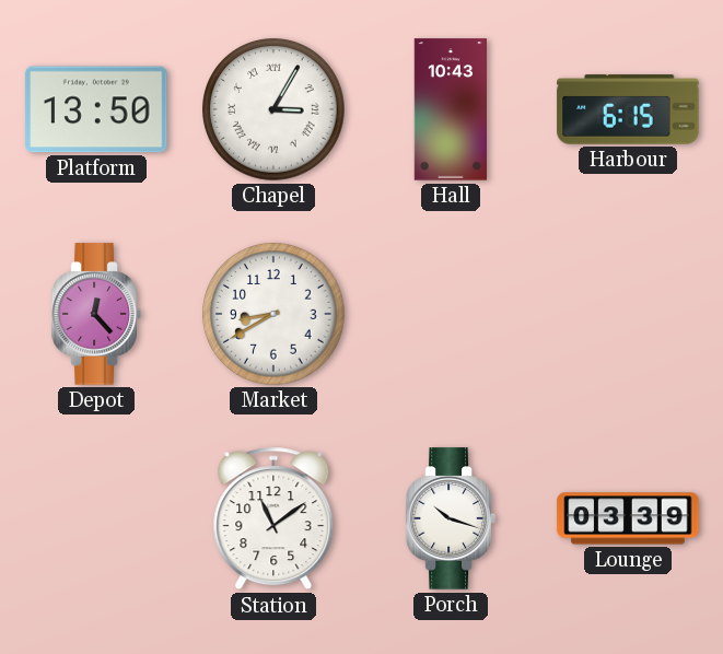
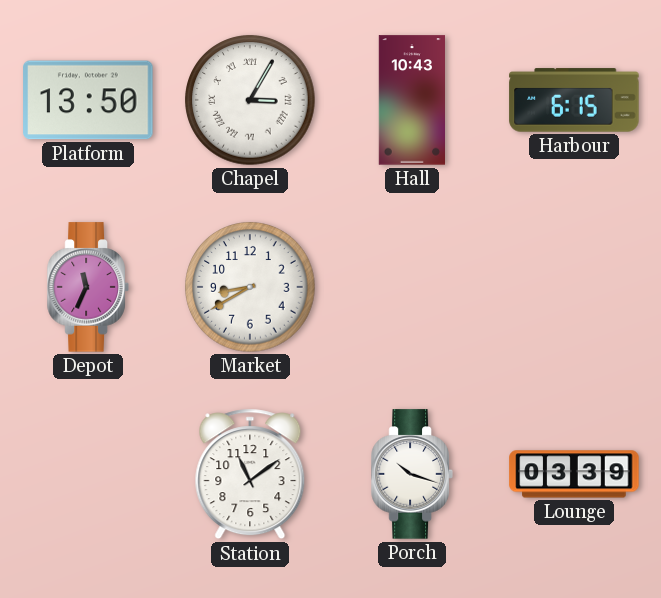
Depot: 12:23 -> 11:34 (88, 287)
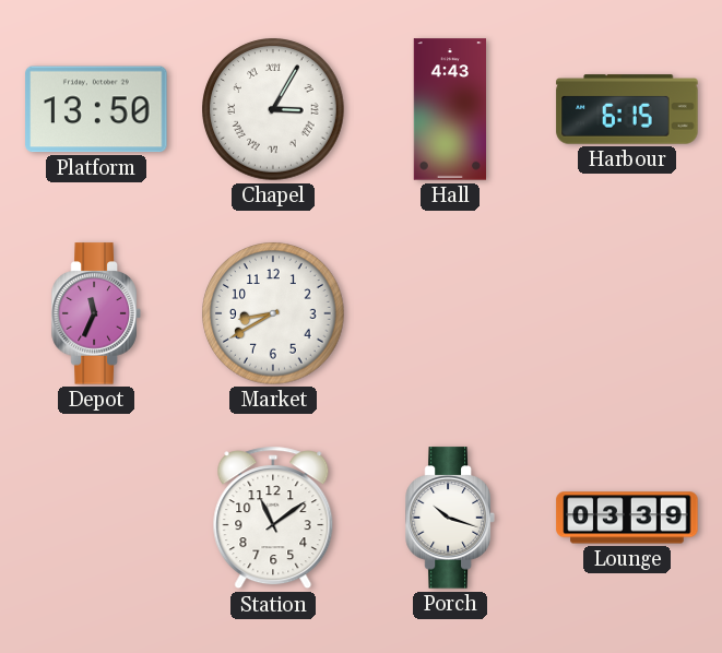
Hall: 10:43 -> 4:43 (449, 109)
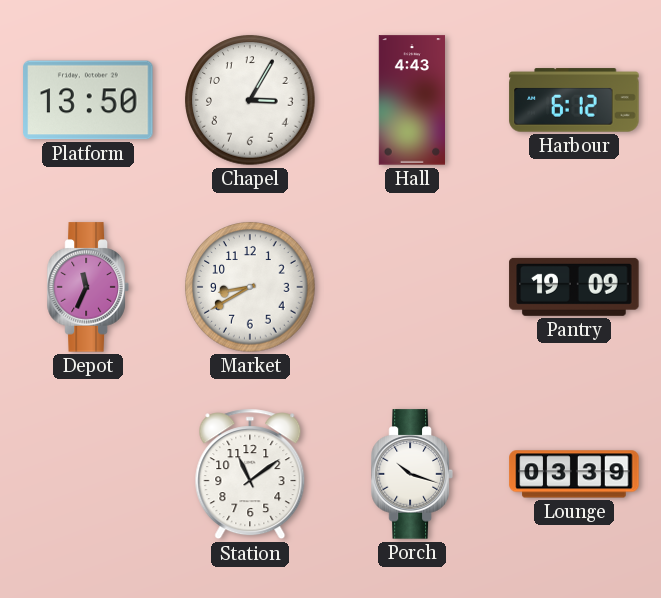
Chapel numerals: Roman -> Arabic (250, 100)
Harbour: 6:15 -> 6:12 (574, 100)
Pantry: none -> 19:09 (574, 287)
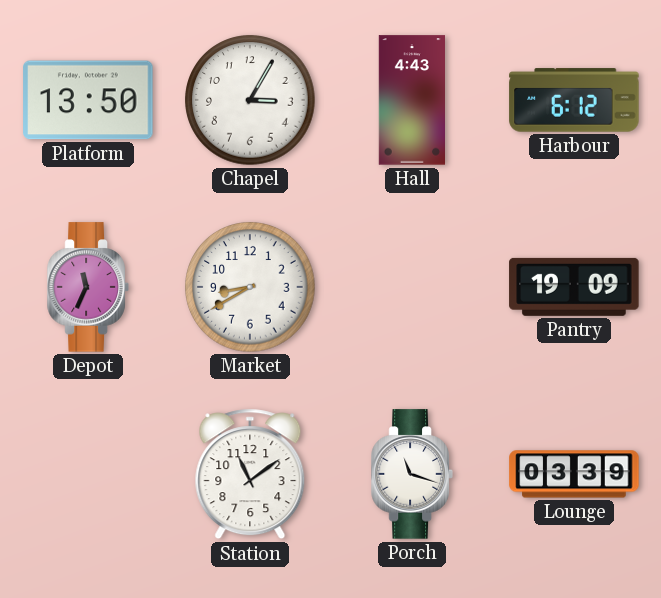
Porch: 10:18 -> 11:18 (412, 474)
